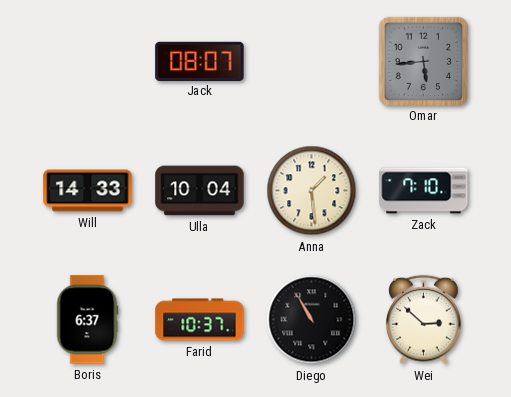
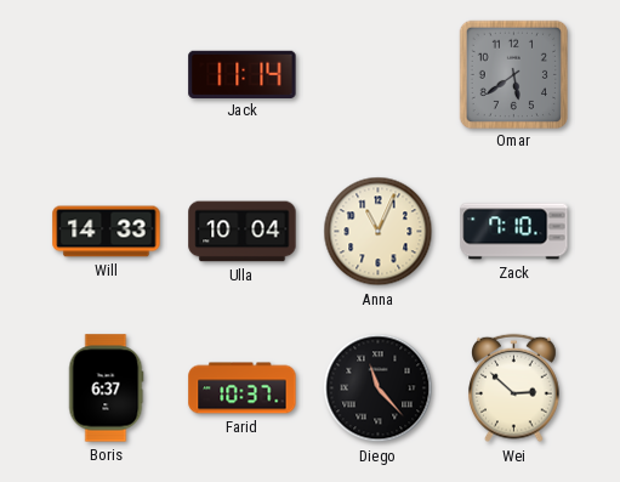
Jack: 08:07 -> 11:14 (243, 74)
Omar: 5:44 -> 5:39 (513, 74)
Anna: 1:29 -> 11:04 (379, 232)
Diego: 10:55 -> 11:23 (379, 389)
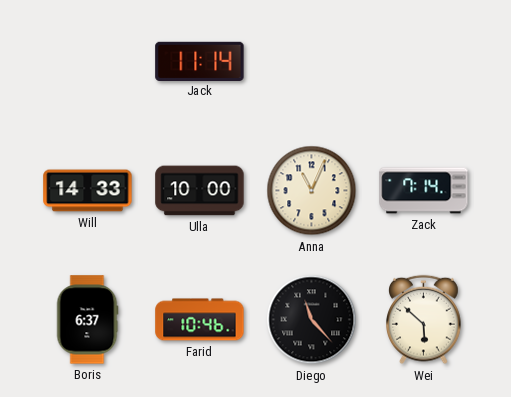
Omar: 5:39 -> none (513, 74)
Ulla: 10:04 -> 10:00 (200, 191)
Zack: 7:10 -> 7:14 (424, 191)
Farid: 10:37 -> 10:46 (200, 320)
Wei: 2:52 -> 5:52 (424, 320)
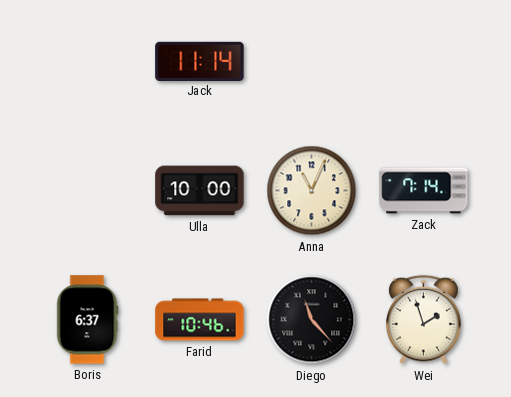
Will: 14:33 -> none (88, 191)
Wei: 5:52 -> 1:57 (424, 320)
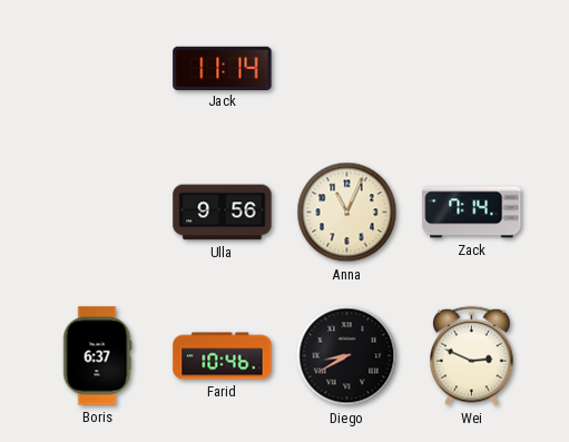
Ulla: 10:00 -> 9:56 (223, 213)
Diego: 11:23 -> 8:40 (347, 356)
Wei: 1:57 -> 2:49 (472, 356)
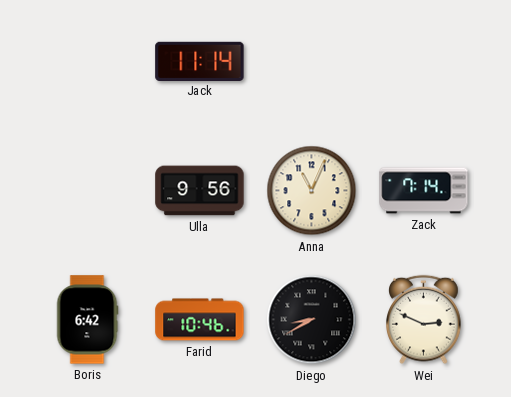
Boris: 6:37 -> 6:42 (87, 320)
